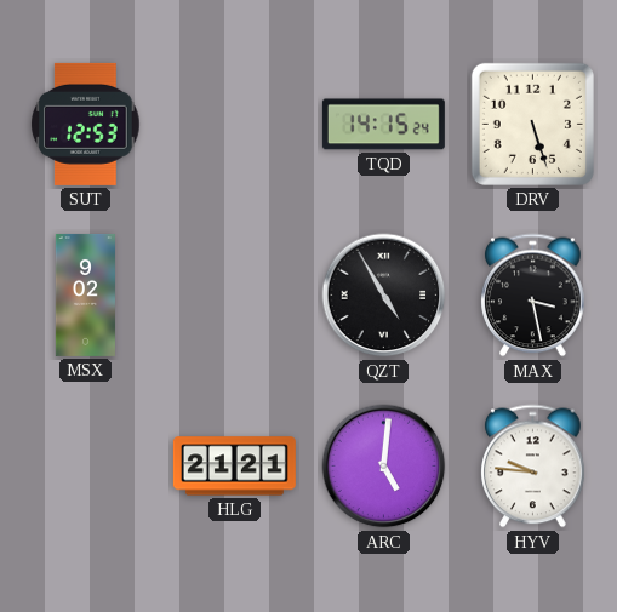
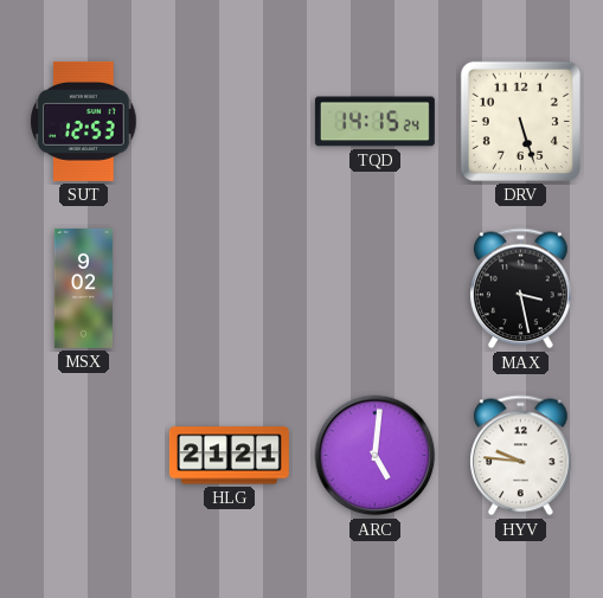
QZT: 4:55 -> none (384, 296)
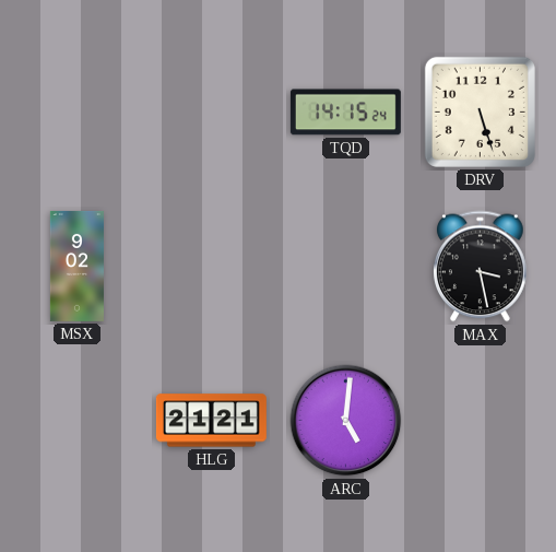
SUT: 12:53 -> none (84, 121)
HYV: 9:46 -> none (521, 456)
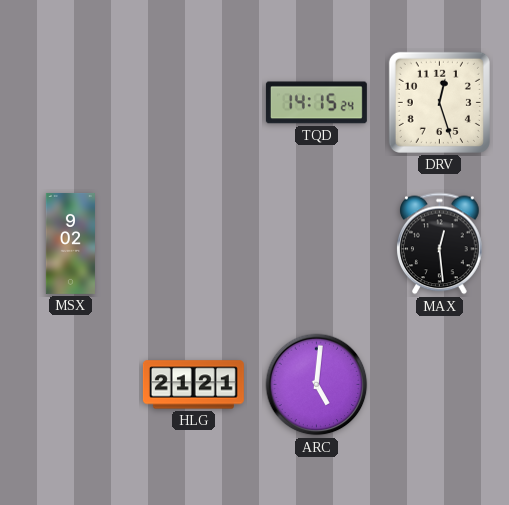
DRV: 5:27 -> 12:27 (439, 102)
MAX: 3:28 -> 12:29 (440, 244)
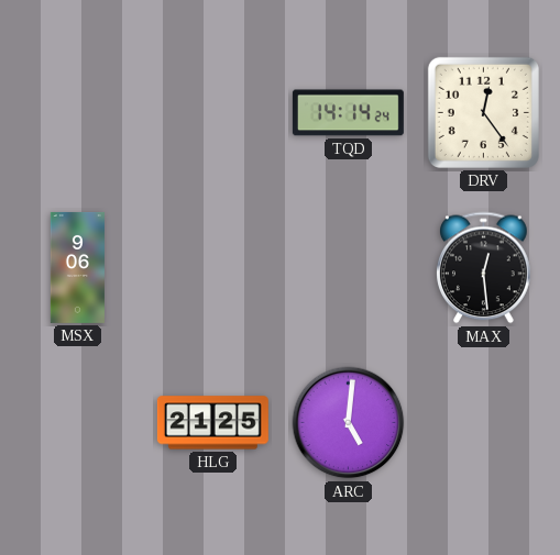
TQD: 14:15 -> 14:14 (348, 113)
DRV: 12:27 -> 12:24 (483, 112)
MSX: 9:02 -> 9:06 (77, 267)
HLG: 21:21 -> 21:25 (212, 423)
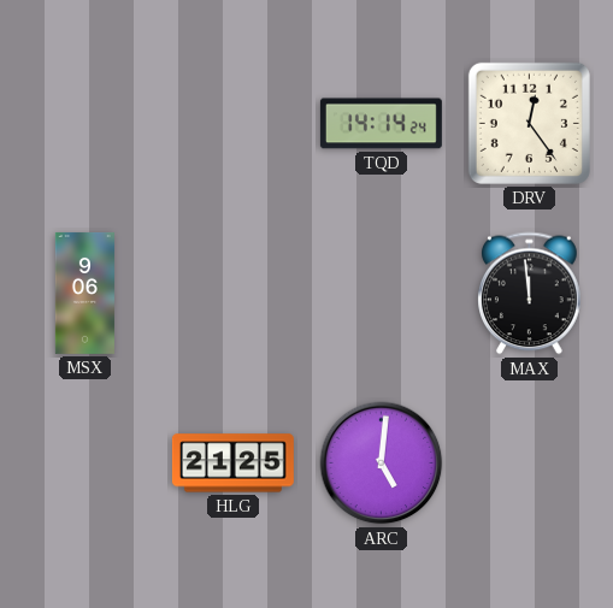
MAX: 12:29 -> 11:59 (530, 294)
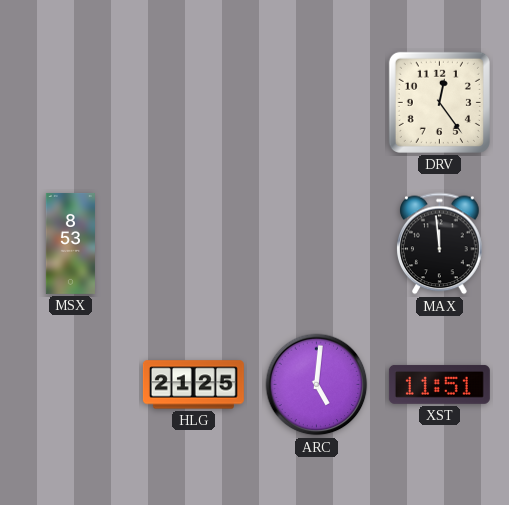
TQD: 14:14 -> none (381, 124)
MSX: 9:06 -> 8:53 (70, 243)
XST: none -> 11:51 (439, 384)
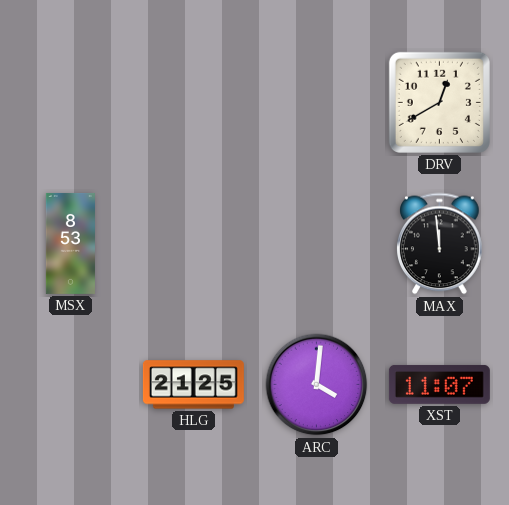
DRV: 12:24 -> 12:40 (439, 102)
ARC: 5:01 -> 4:01 (317, 385)
XST: 11:51 -> 11:07 (439, 384)
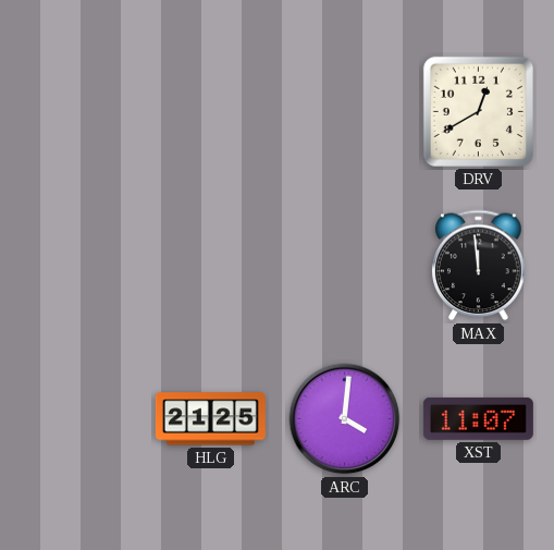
MSX: 8:53 -> none (70, 243)
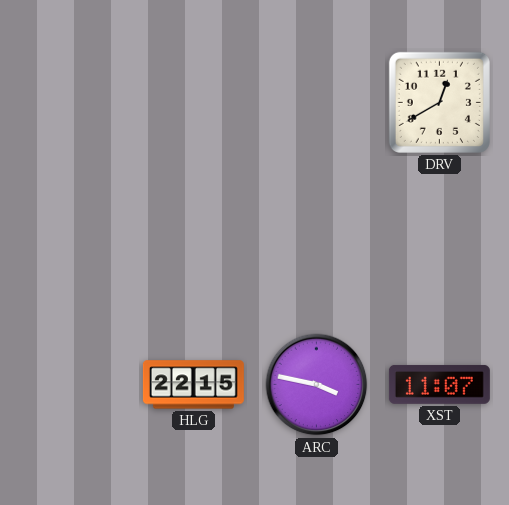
MAX: 11:59 -> none (479, 266)
HLG: 21:25 -> 22:15 (193, 385)
ARC: 4:01 -> 3:47 (317, 385)
